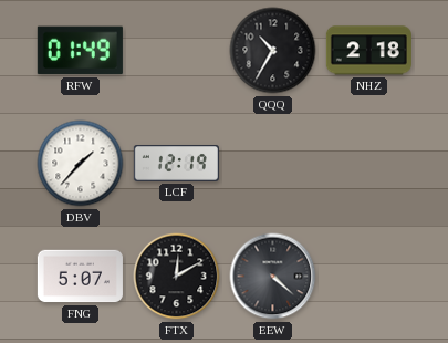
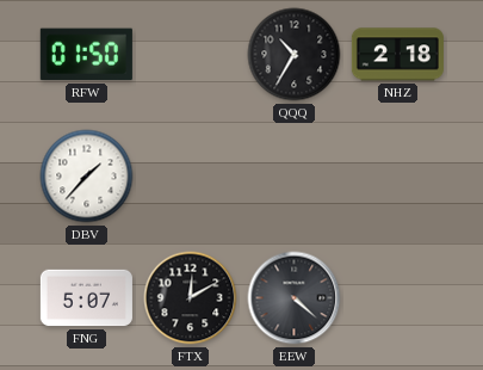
RFW: 01:49 -> 01:50 (86, 55)
LCF: 12:19 -> none (176, 164)
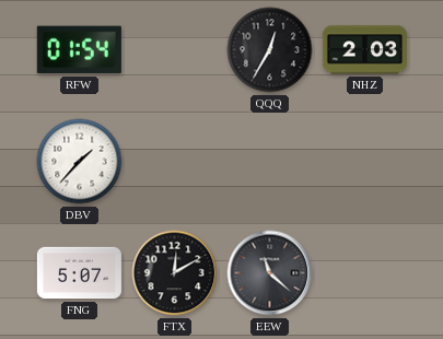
RFW: 01:50 -> 01:54 (79, 50)
QQQ: 10:35 -> 12:35 (270, 50)
NHZ: 2:18 -> 2:03 (364, 50)
EEW: 4:22 -> 11:22 (270, 273)
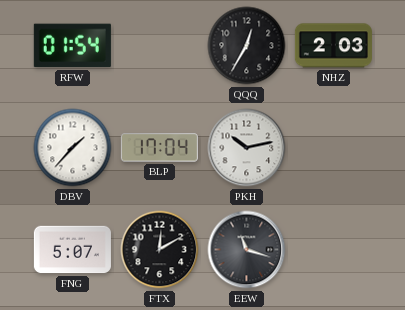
BLP: none -> 17:04 (159, 148)
PKH: none -> 10:13 (247, 148)
EEW: 11:22 -> 11:18 (247, 250)
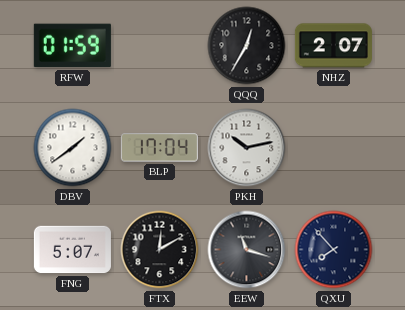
RFW: 01:54 -> 01:59 (72, 46)
NHZ: 2:03 -> 2:07 (333, 46)
DBV: 1:37 -> 1:39 (73, 148)
QXU: none -> 7:53 (334, 250)
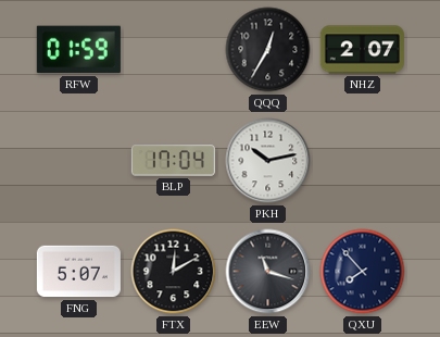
DBV: 1:39 -> none (73, 148)
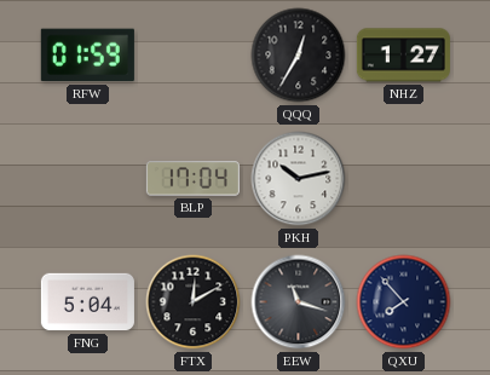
NHZ: 2:07 -> 1:27 (403, 56)
FNG: 5:07 -> 5:04 (87, 302)
